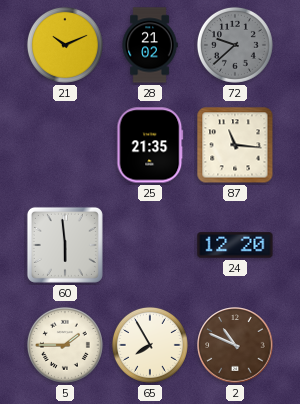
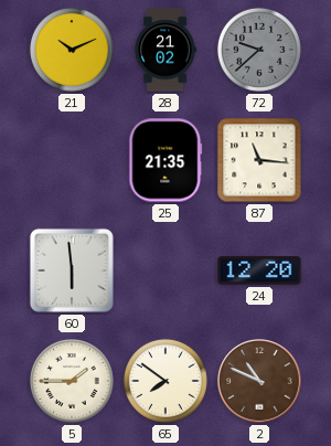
65: 7:55 -> 7:51 (165, 381)
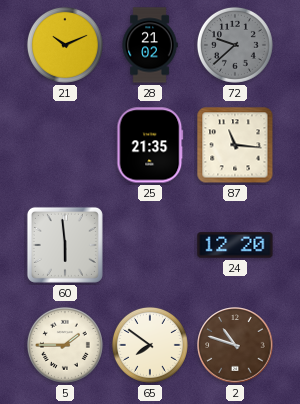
2: 10:49 -> 10:48 (235, 345)
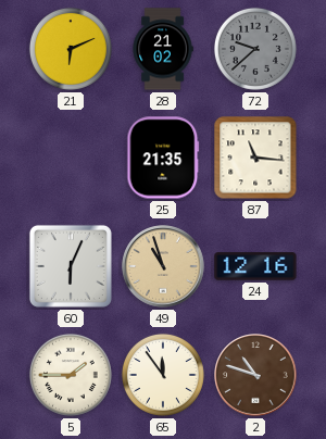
21: 10:11 -> 6:11 (71, 49)
60: 5:59 -> 6:04 (71, 266)
49: none -> 10:57 (163, 266)
24: 12:20 -> 12:16 (255, 266)
65: 7:51 -> 11:54 (163, 375)
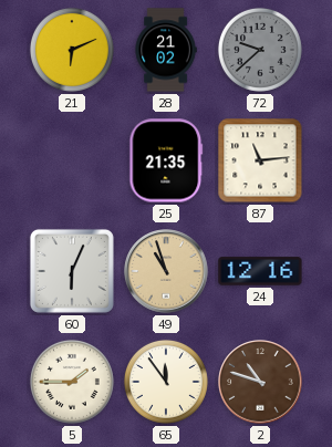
87: 11:16 -> 11:14 (260, 160)
